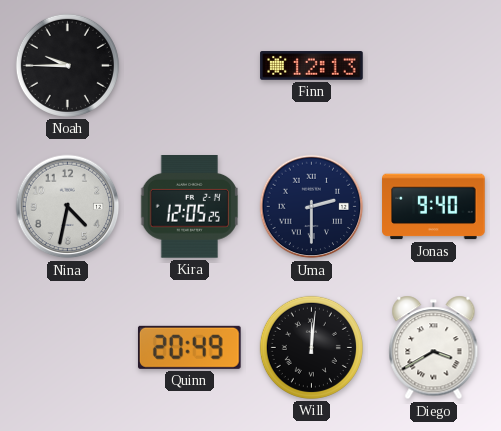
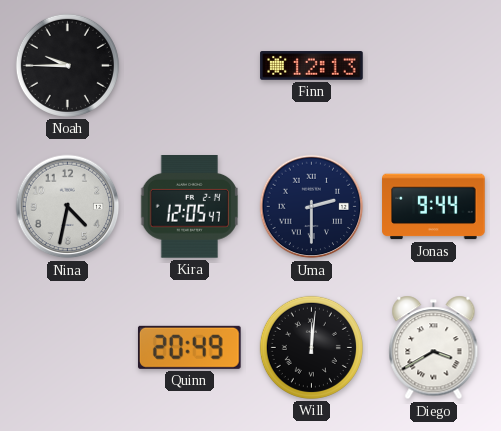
Kira: 12:05:25 -> 12:05:47 (189, 207)
Jonas: 9:40 -> 9:44 (434, 207)
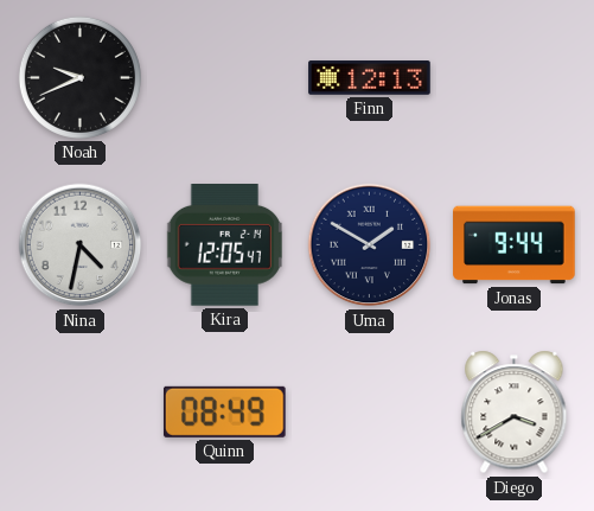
Noah: 9:45 -> 9:41 (79, 77)
Uma: 2:30 -> 1:50 (370, 245)
Quinn: 20:49 -> 08:49 (224, 411)
Will: 12:01 -> none (311, 347)
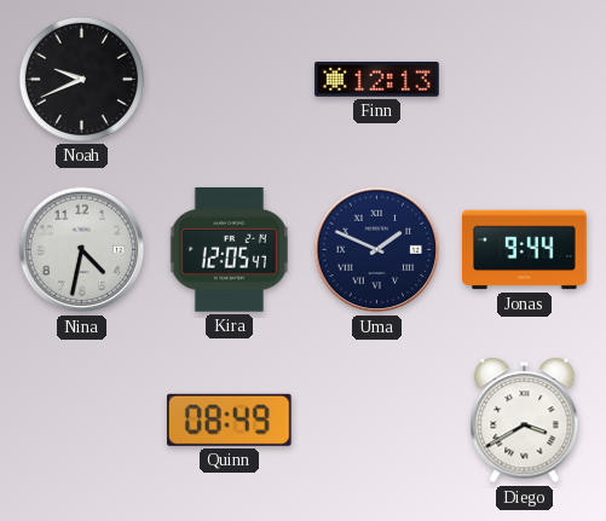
Uma: 1:50 -> 1:49 (377, 250)
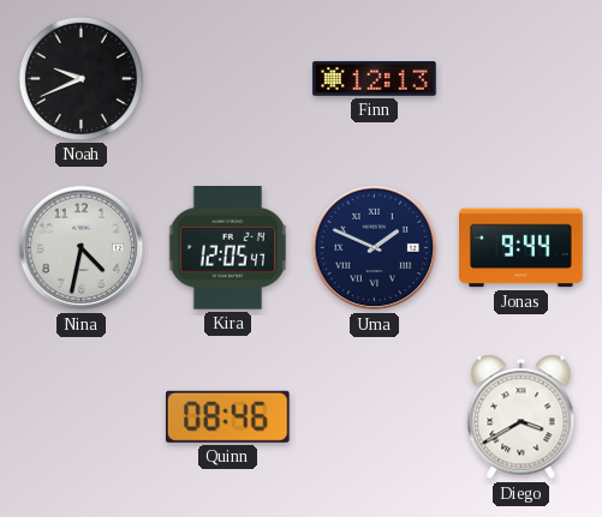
Quinn: 08:49 -> 08:46 (227, 416)
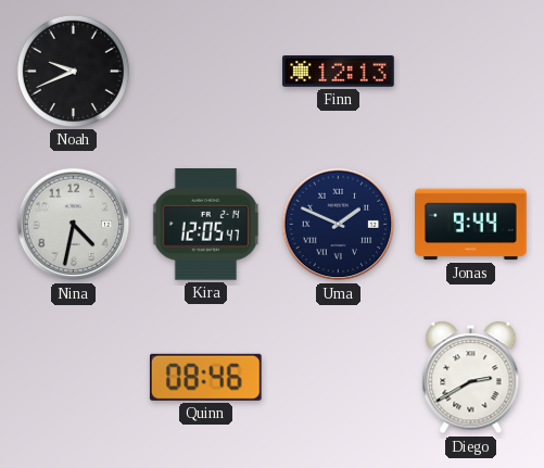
Diego: 3:40 -> 2:40 (471, 378)
